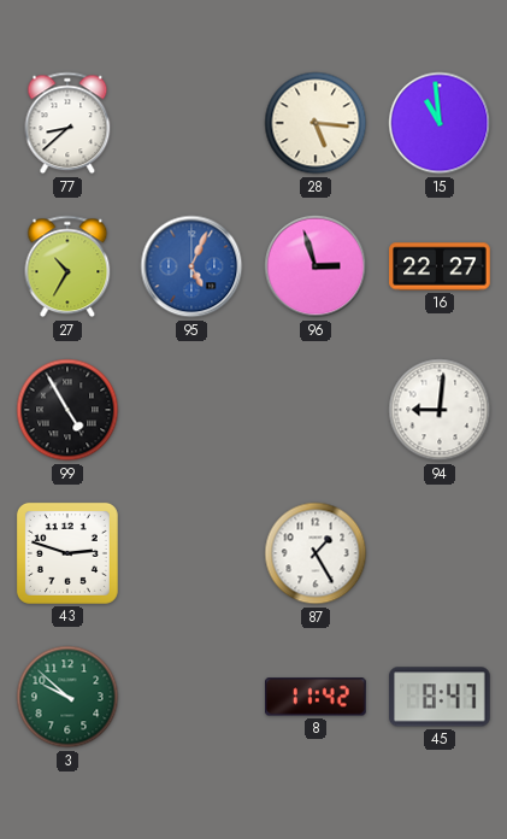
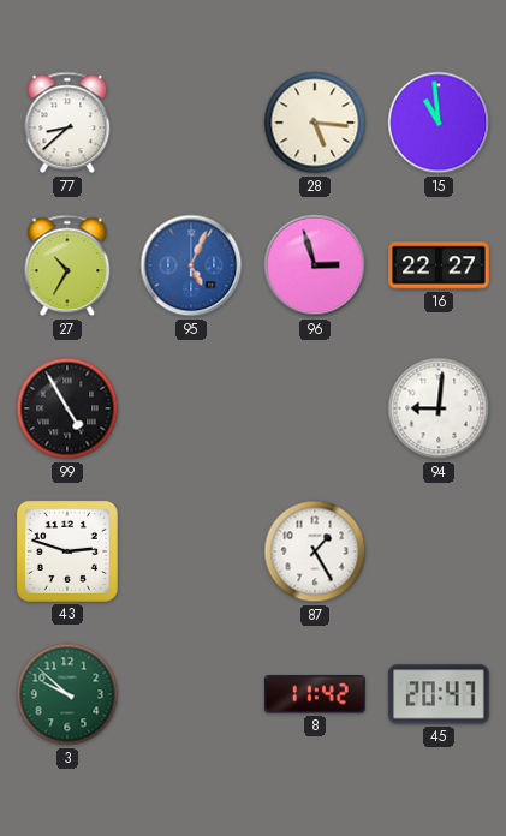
45: 8:47 -> 20:47 (439, 694)
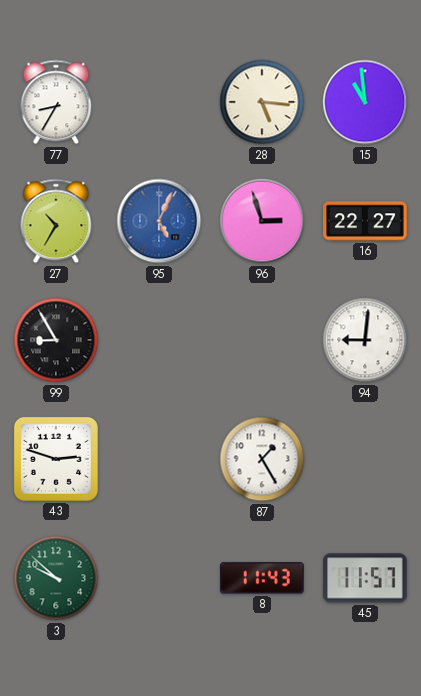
77: 8:38 -> 8:35 (56, 102)
99: 4:55 -> 8:55 (56, 340)
8: 11:42 -> 11:43 (263, 578)
45: 20:47 -> 11:57 (365, 578)
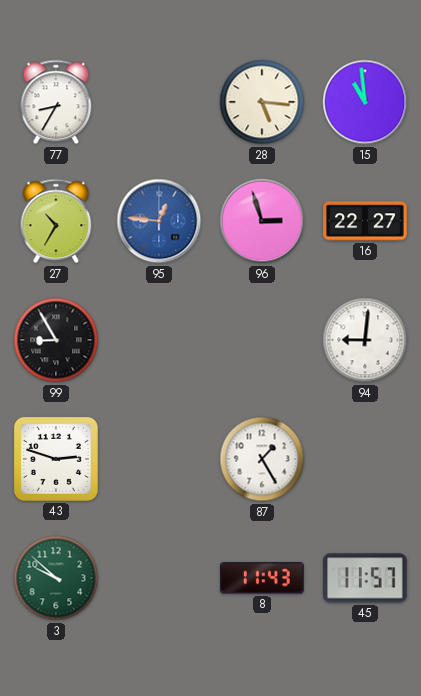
95: 5:04 -> 12:46 (159, 221)
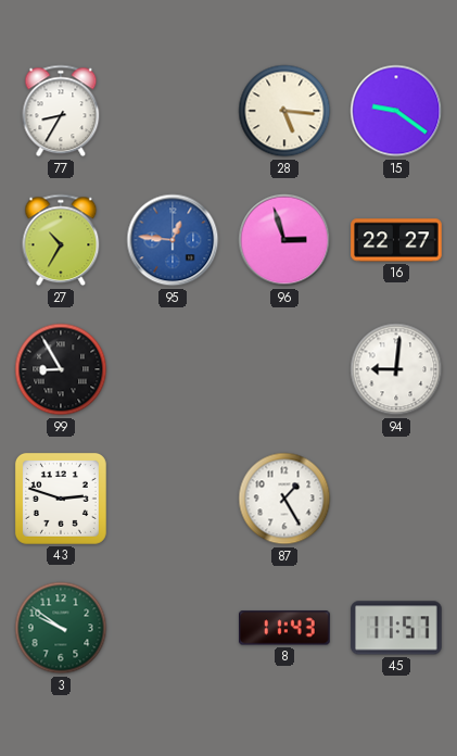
15: 10:59 -> 9:21 (396, 111)
3: 9:52 -> 9:51 (61, 628)
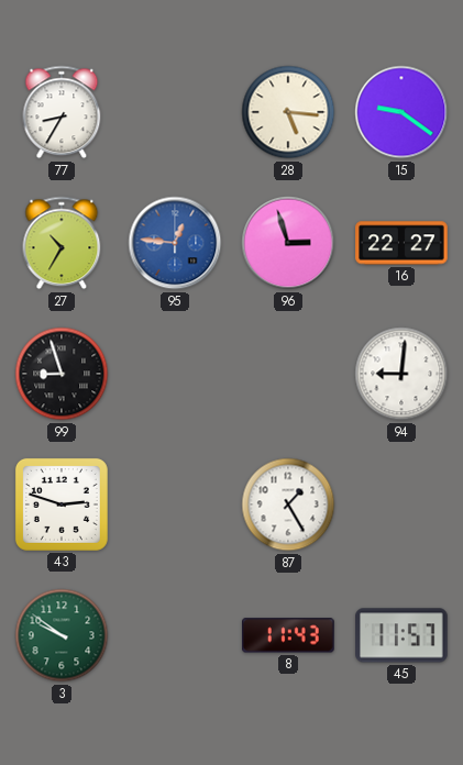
99: 8:55 -> 8:57 (62, 374)
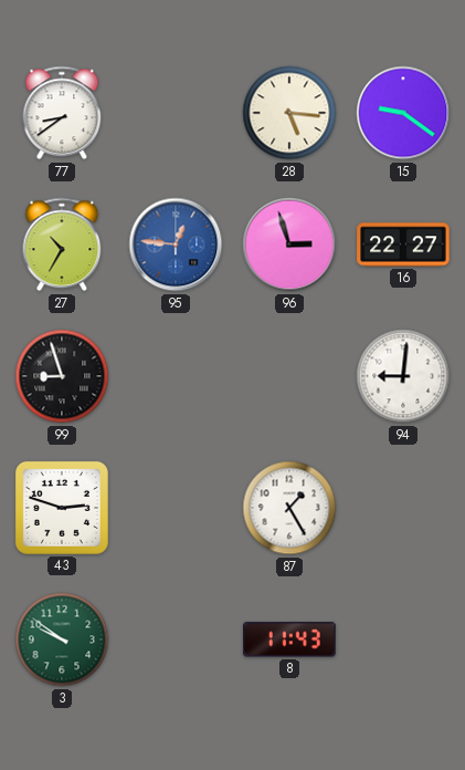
77: 8:35 -> 8:39 (62, 113)
45: 11:57 -> none (401, 635)
